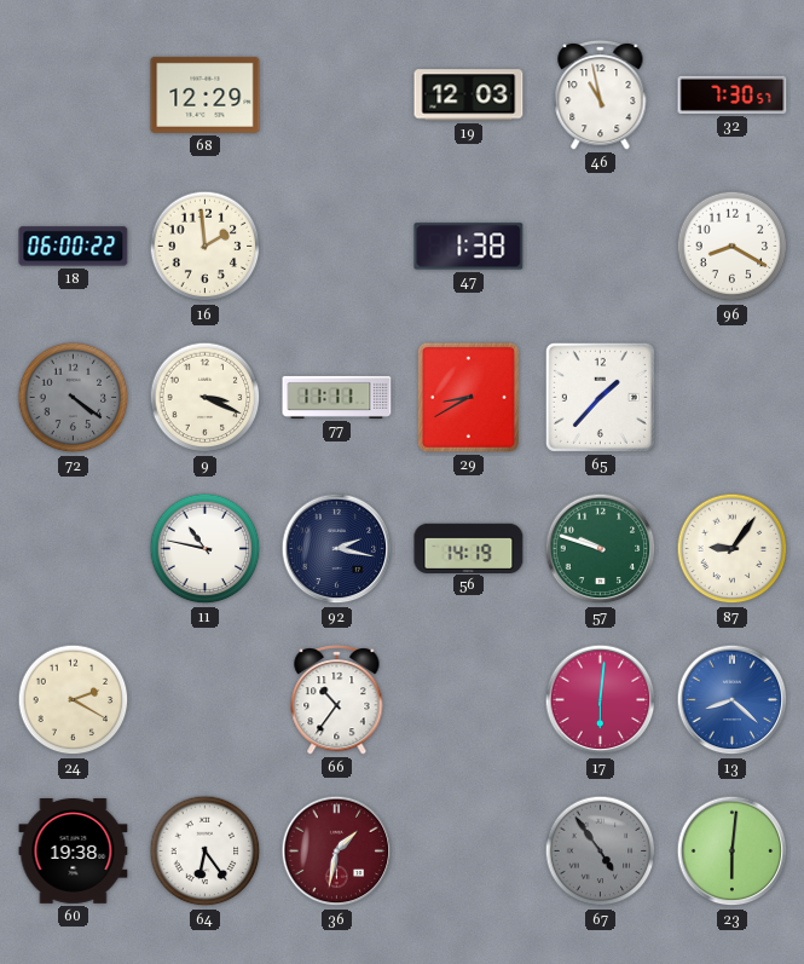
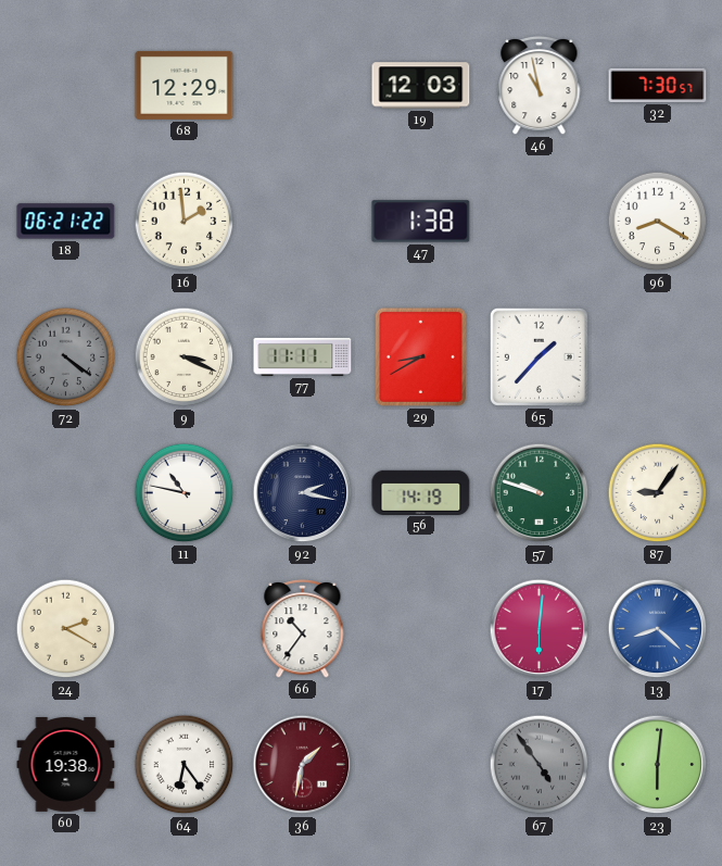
18: 06:00 -> 06:21 (66, 222)
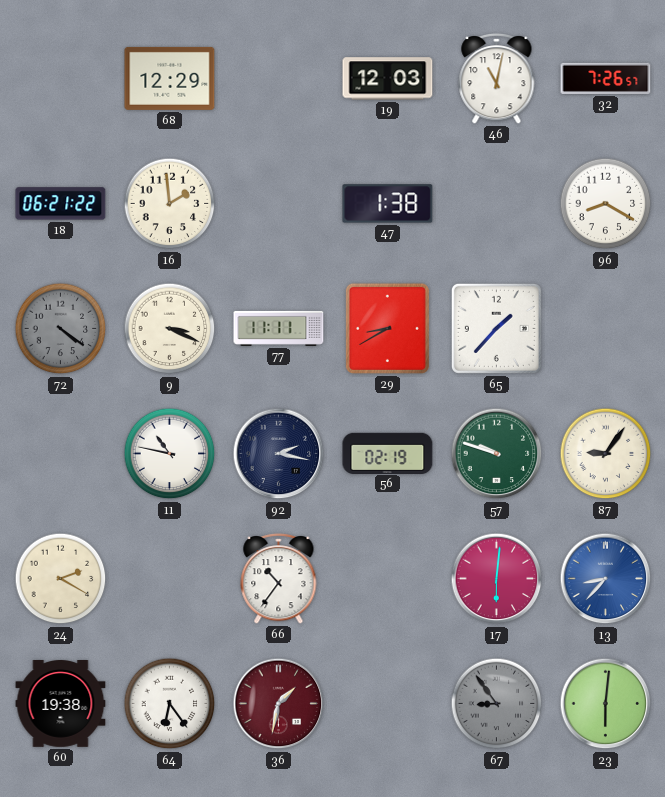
46: 10:58 -> 11:02 (497, 79)
32: 7:30 -> 7:26 (606, 78)
56: 14:19 -> 02:19 (388, 453)
13: 8:22 -> 8:37 (606, 579)
67: 4:54 -> 8:54 (497, 704)
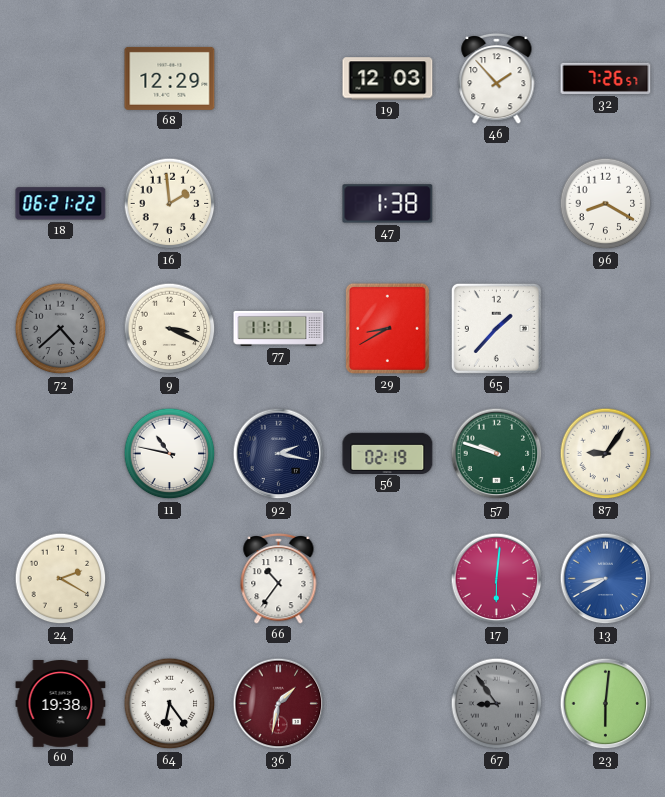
46: 11:02 -> 1:53 (497, 79)
72: 4:21 -> 4:38 (61, 329)
13: 8:37 -> 8:40 (606, 579)
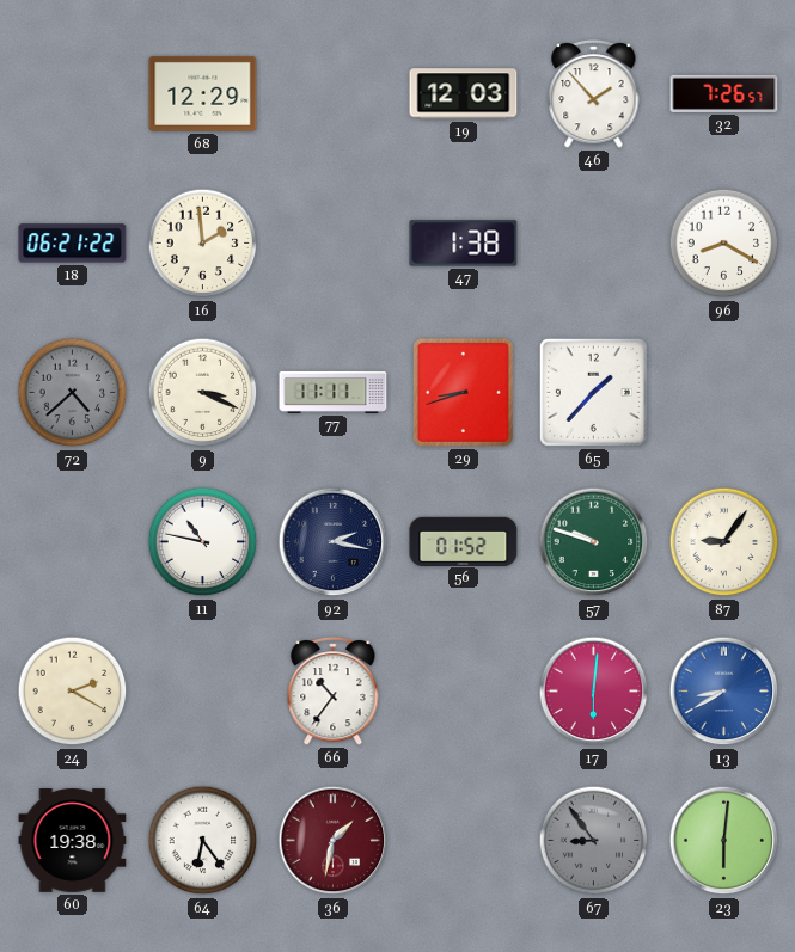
29: 8:40 -> 8:42 (463, 392)
56: 02:19 -> 01:52 (464, 541)
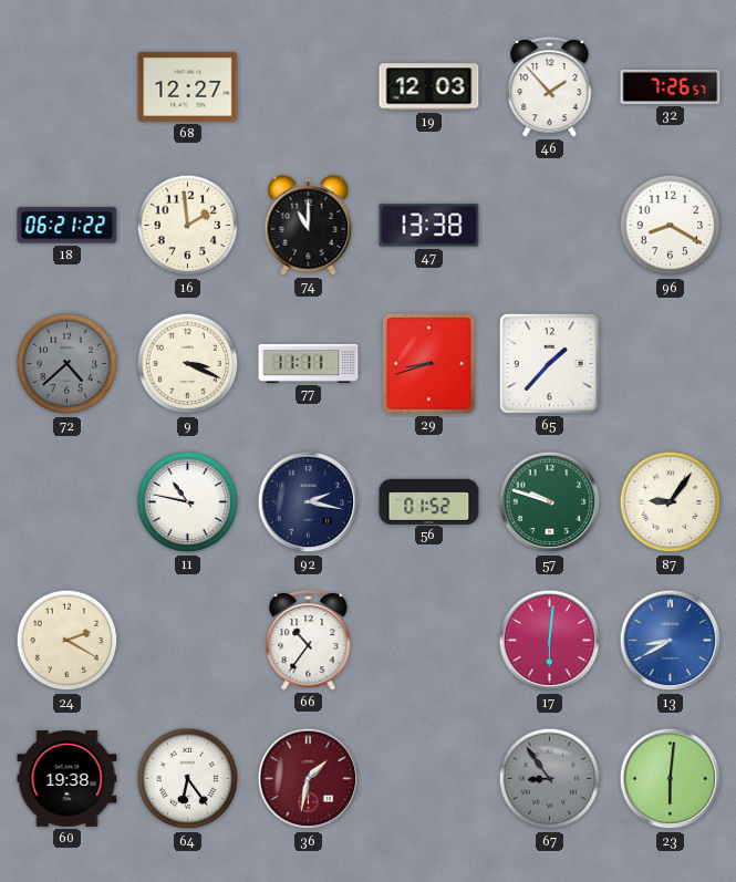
68: 12:29 -> 12:27 (188, 86)
74: none -> 11:00 (309, 225)
47: 1:38 -> 13:38 (429, 226)
